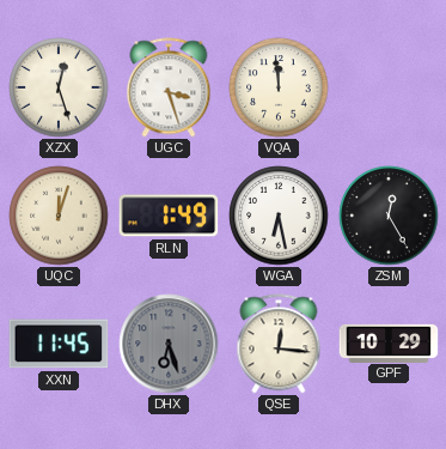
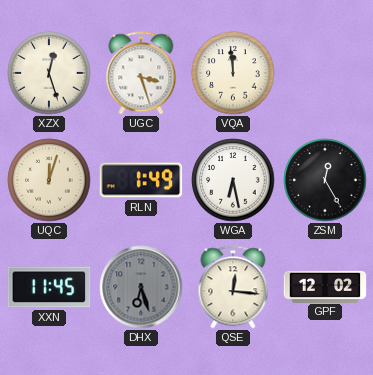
GPF: 10:29 -> 12:02 (325, 286)
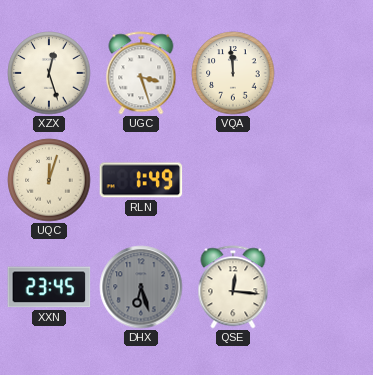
WGA: 6:28 -> none (233, 180)
ZSM: 12:25 -> none (325, 180)
XXN: 11:45 -> 23:45 (49, 287)
GPF: 12:02 -> none (325, 286)
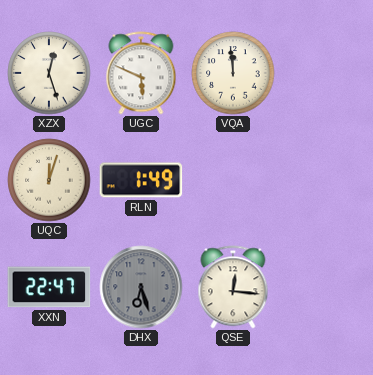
UGC: 3:27 -> 5:49 (141, 73)
XXN: 23:45 -> 22:47 (49, 287)
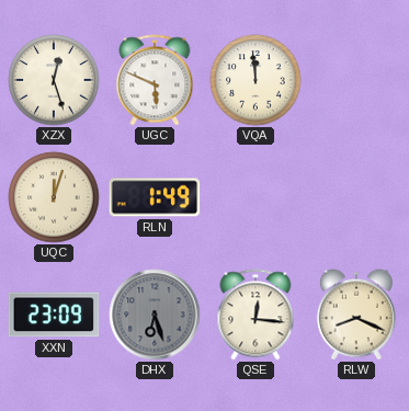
XXN: 22:47 -> 23:09 (54, 315)
RLW: none -> 8:19 (356, 315)
